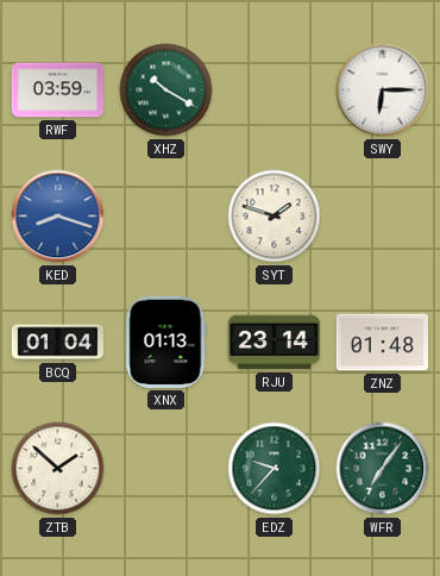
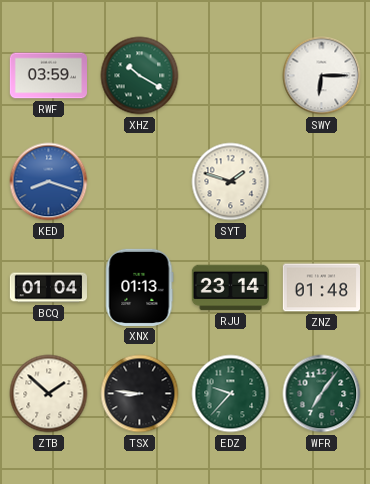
TSX: none -> 8:46 (140, 394)
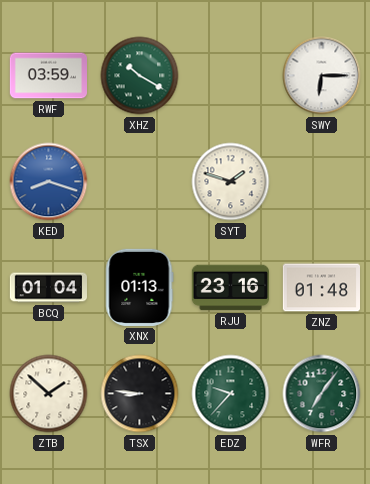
RJU: 23:14 -> 23:16 (230, 288)
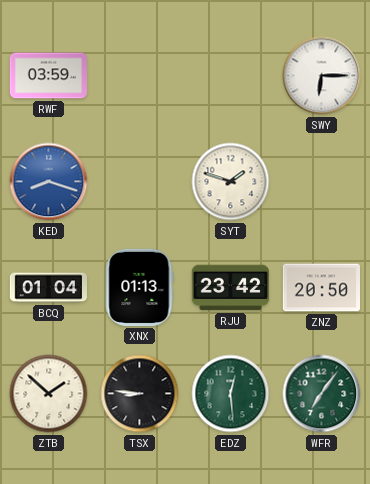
XHZ: 10:20 -> none (140, 76)
RJU: 23:16 -> 23:42 (230, 288)
ZNZ: 01:48 -> 20:50 (321, 288)
EDZ: 9:37 -> 12:29 (231, 394)
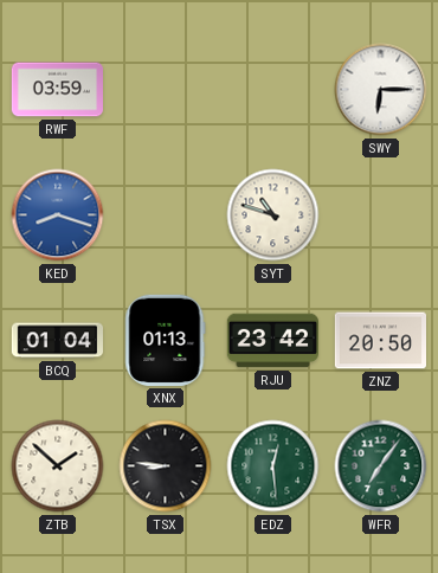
SYT: 1:48 -> 10:48 (273, 215)
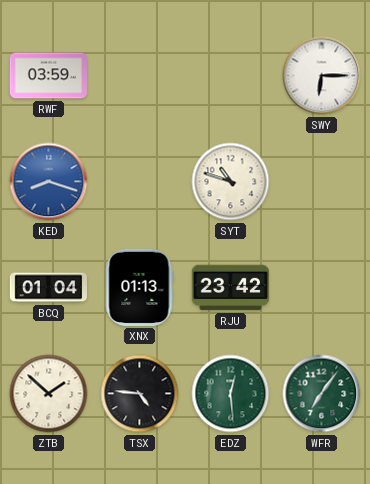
ZNZ: 20:50 -> none (380, 341)
TSX: 8:46 -> 4:46 (140, 394)
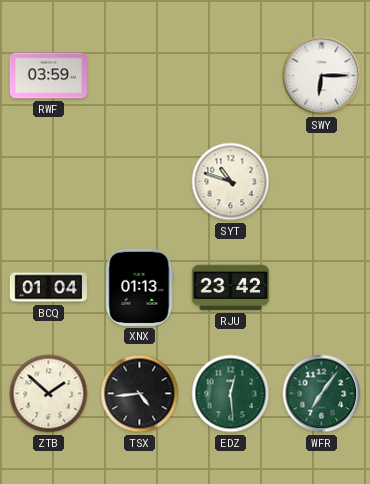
KED: 8:18 -> none (49, 182)
TSX: 4:46 -> 4:44 (140, 394)
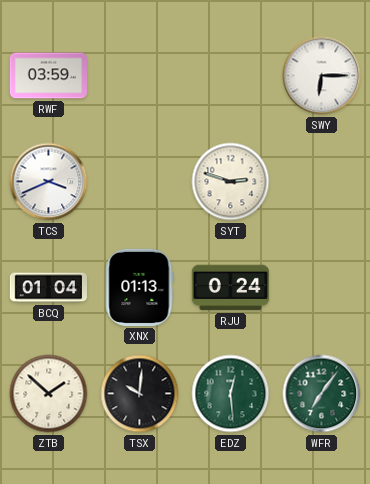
TCS: none -> 3:41 (49, 182)
SYT: 10:48 -> 2:48 (231, 182)
RJU: 23:42 -> 0:24 (230, 288)
TSX: 4:44 -> 10:01 (140, 394)
